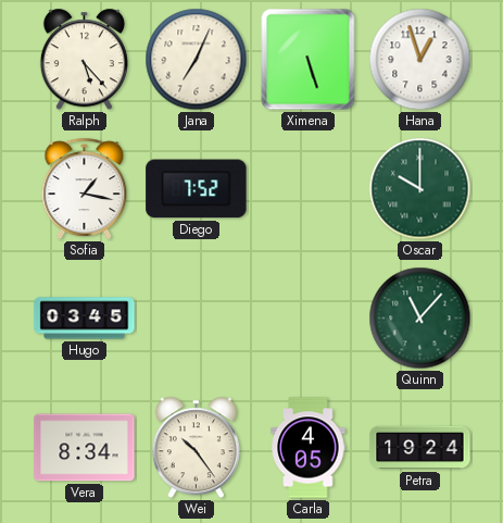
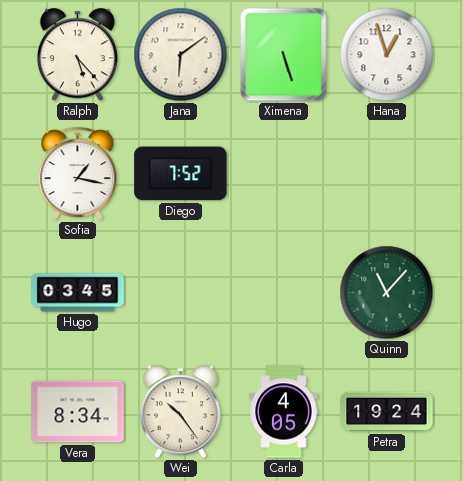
Jana: 7:04 -> 6:09 (181, 55)
Oscar: 10:00 -> none (420, 189)
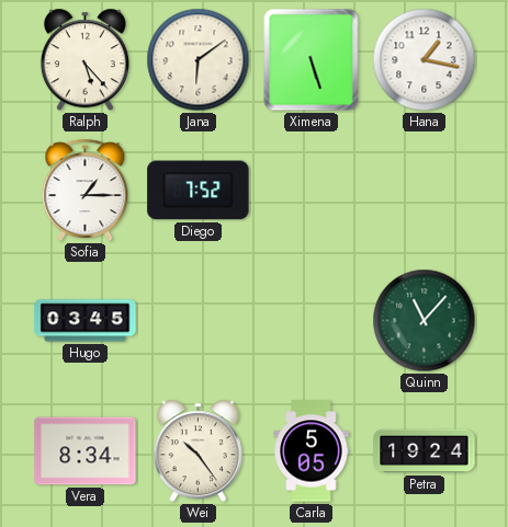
Hana: 12:57 -> 1:17 (425, 60)
Sofia: 1:17 -> 1:15 (86, 190)
Carla: 4:05 -> 5:05 (312, 451)
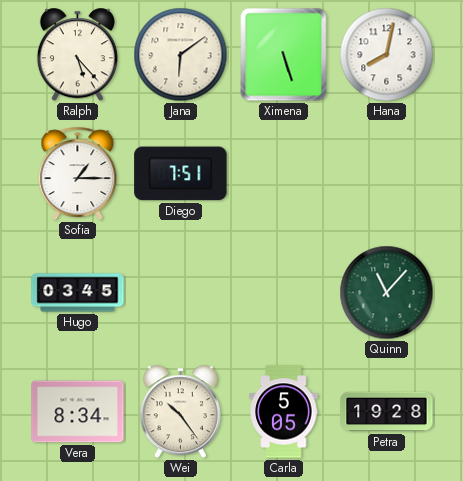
Hana: 1:17 -> 8:02 (387, 55)
Diego: 7:52 -> 7:51 (181, 174)
Petra: 19:24 -> 19:28 (387, 412)
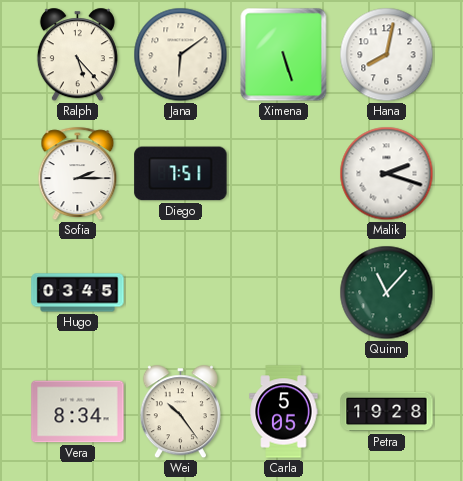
Sofia: 1:15 -> 2:15 (78, 173)
Malik: none -> 2:18 (387, 174)
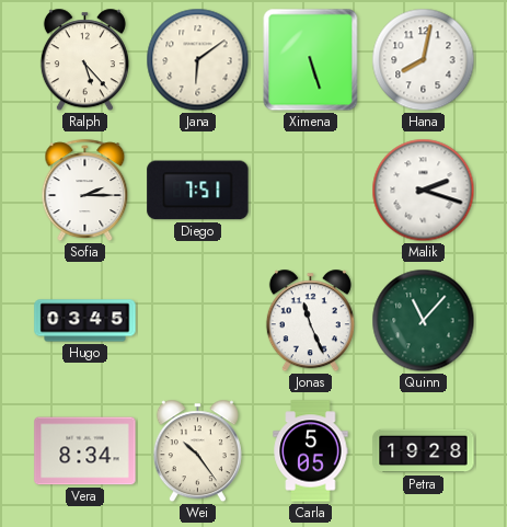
Jonas: none -> 11:26 (310, 321)
